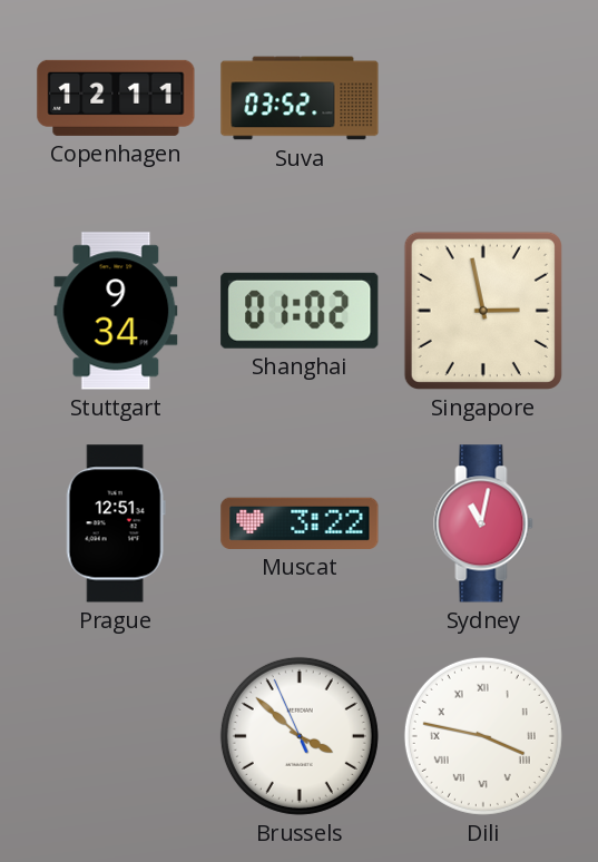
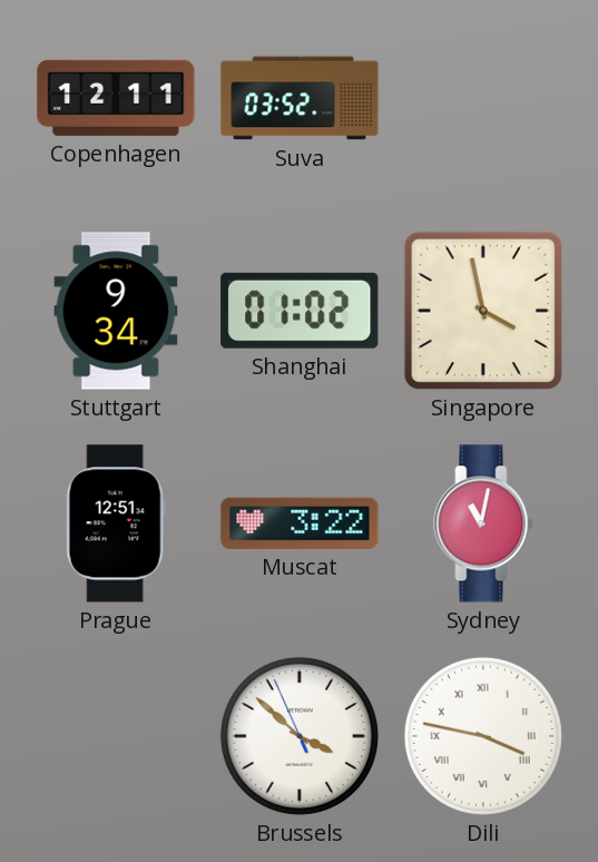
Singapore: 2:58 -> 3:58 (483, 311)
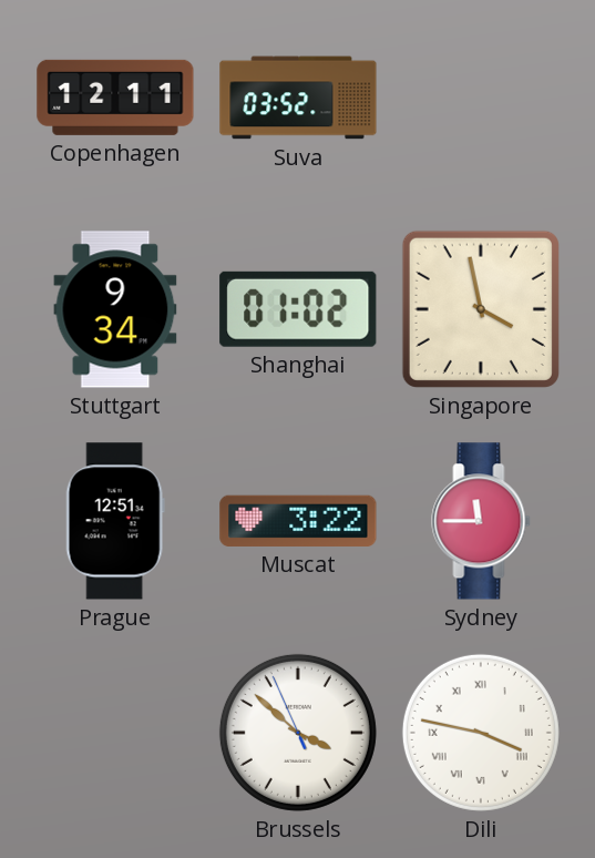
Sydney: 11:02 -> 11:45 (481, 521)
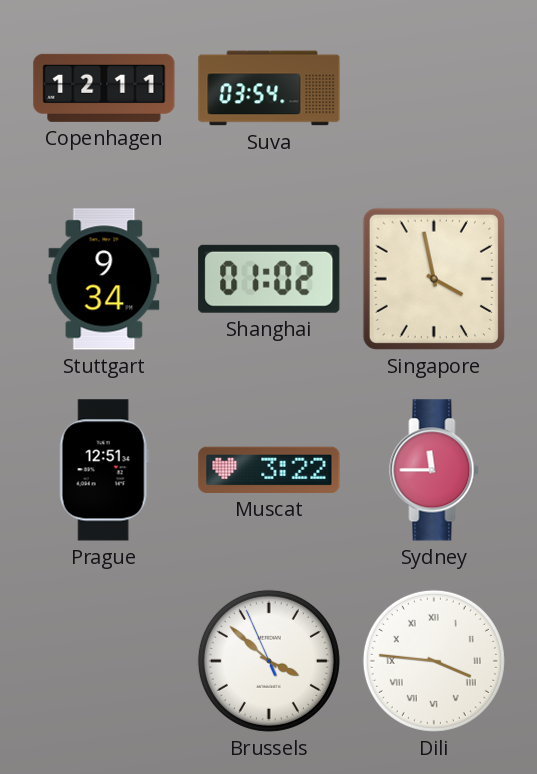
Suva: 03:52 -> 03:54 (269, 88)
Dili: 3:47 -> 3:46 (434, 661)
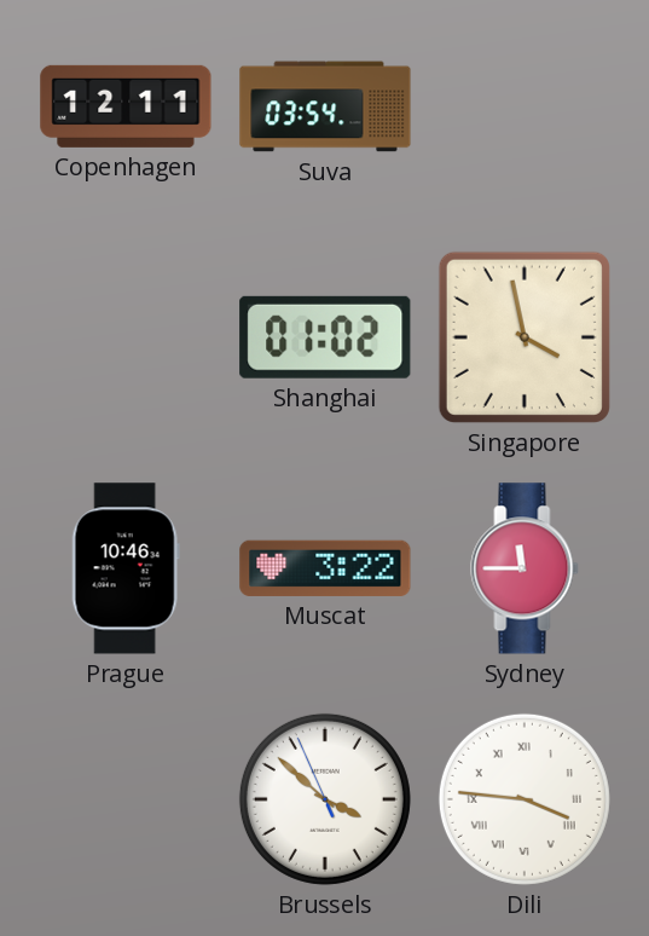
Stuttgart: 9:34 -> none (104, 279)
Prague: 12:51 -> 10:46 (126, 568)
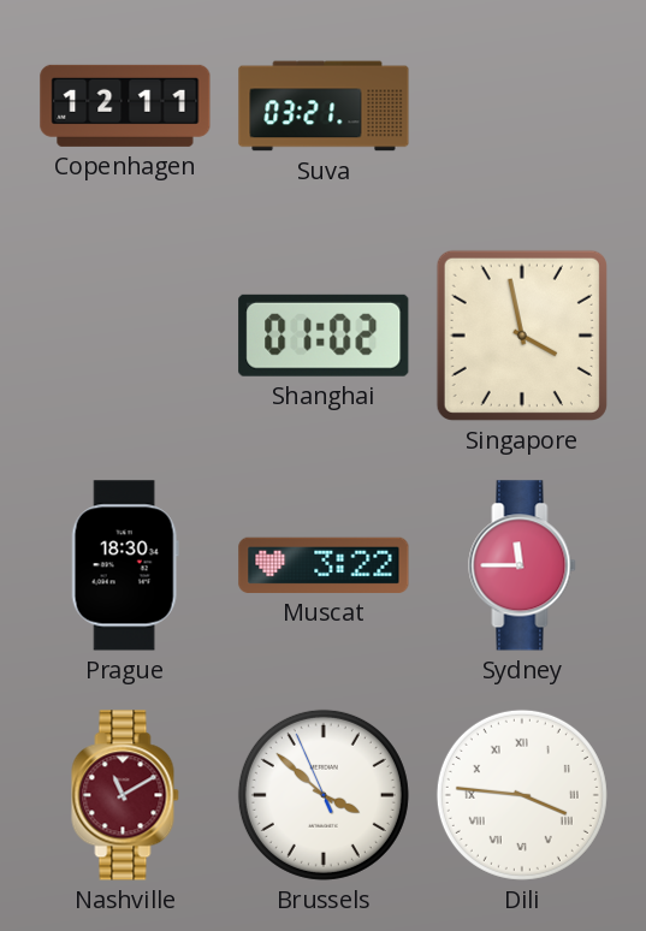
Suva: 03:54 -> 03:21 (324, 106)
Prague: 10:46 -> 18:30 (125, 565)
Nashville: none -> 11:10 (125, 795)
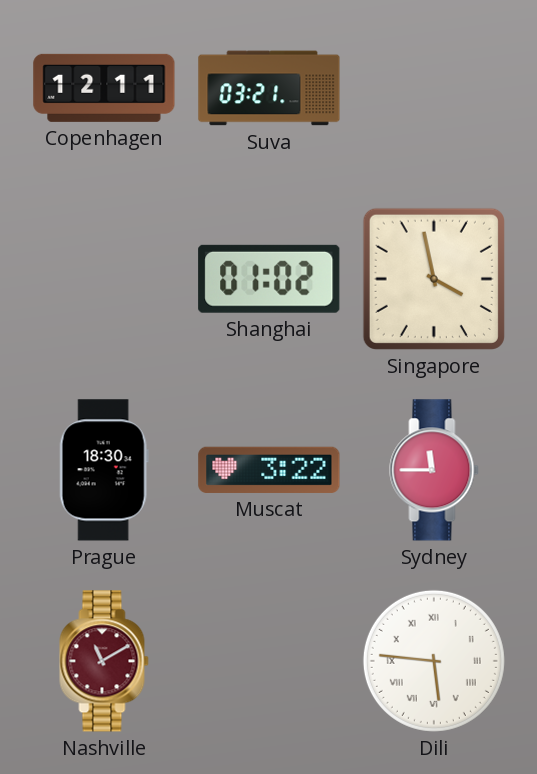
Brussels: 3:51 -> none (324, 795)
Dili: 3:46 -> 5:46 (434, 661)
